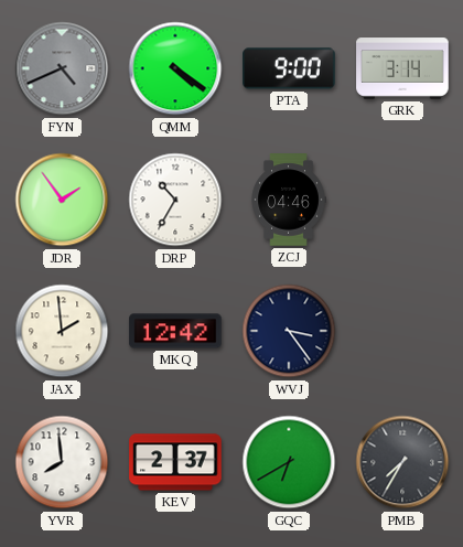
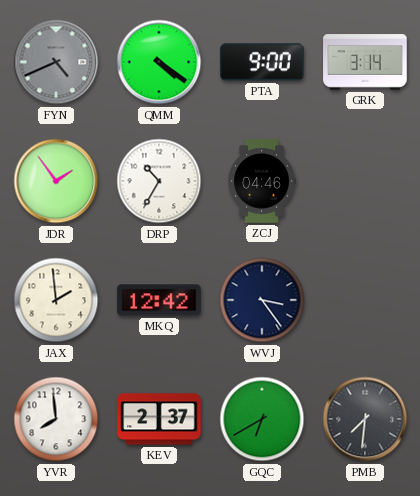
PMB: 7:35 -> 7:31 (365, 419)
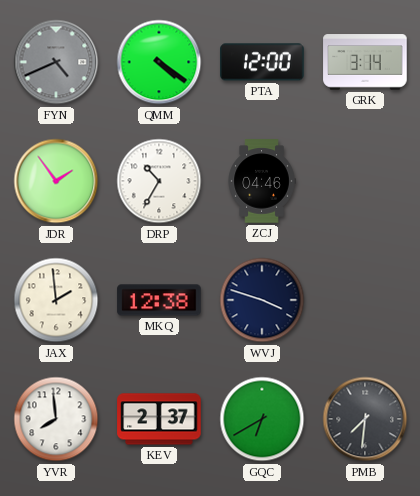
PTA: 9:00 -> 12:00 (262, 62)
MKQ: 12:42 -> 12:38 (159, 300)
WVJ: 3:24 -> 3:48 (262, 300)
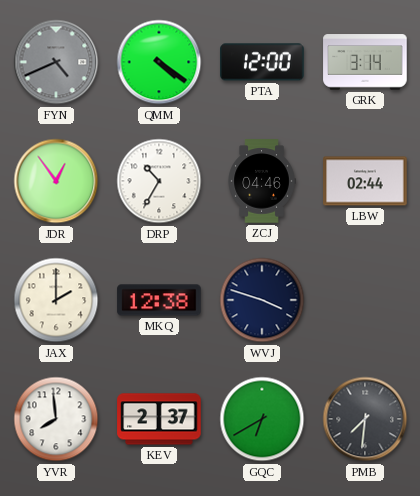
JDR: 1:54 -> 12:54 (56, 181)
LBW: none -> 02:44 (365, 181)
JAX: 1:59 -> 2:00 (56, 300)
